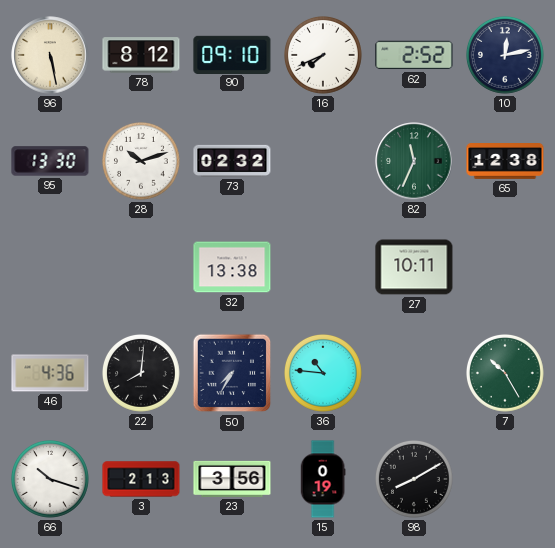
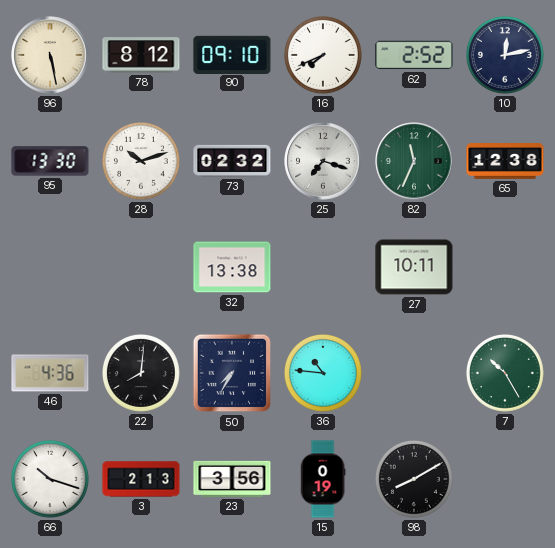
25: none -> 7:18 (323, 161)
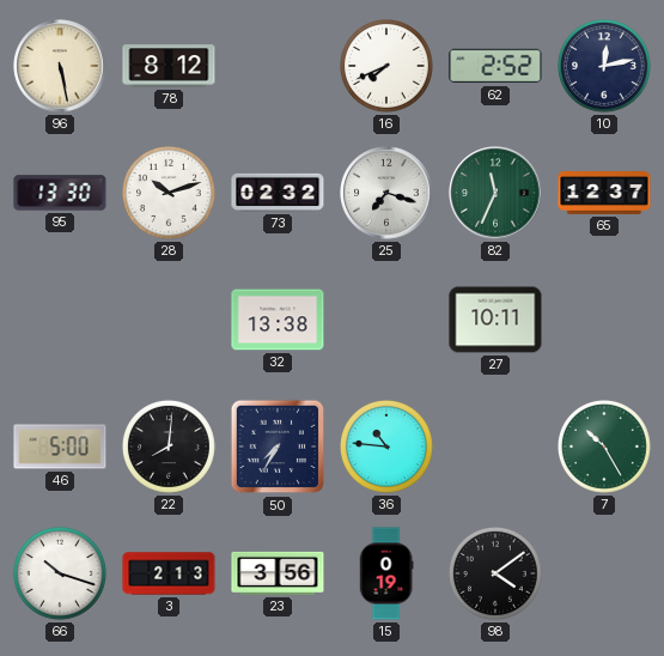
90: 09:10 -> none (232, 54)
65: 12:38 -> 12:37 (604, 194)
46: 4:36 -> 5:00 (60, 447)
98: 8:10 -> 4:09 (497, 575)
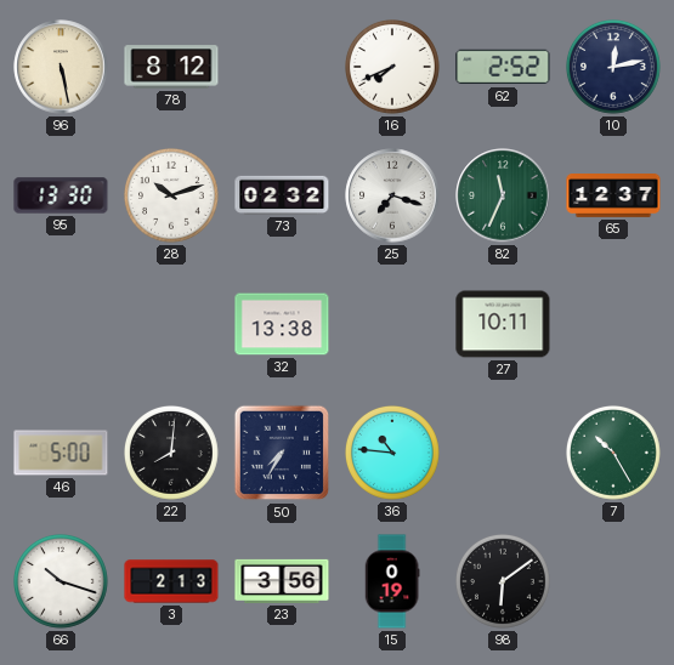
98: 4:09 -> 6:09 (504, 582)
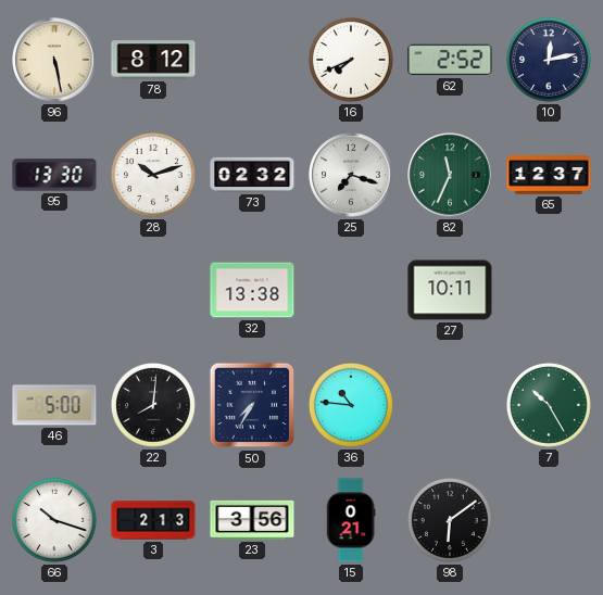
15: 0:19 -> 0:21 (351, 520)
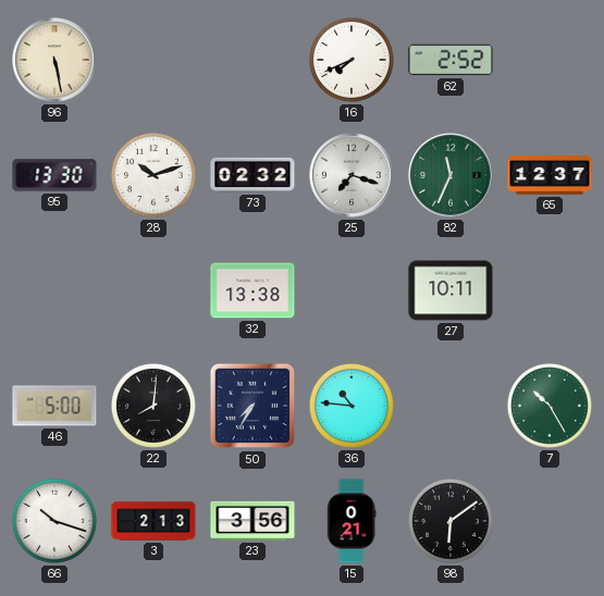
78: 8:12 -> none (153, 60)
10: 12:13 -> none (550, 61)
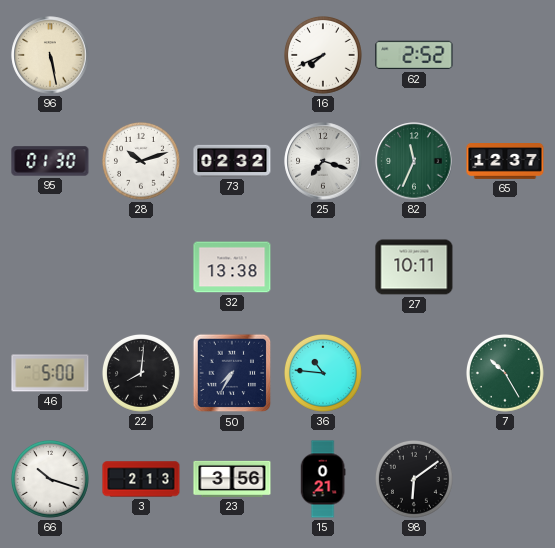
95: 13:30 -> 01:30 (50, 161)
